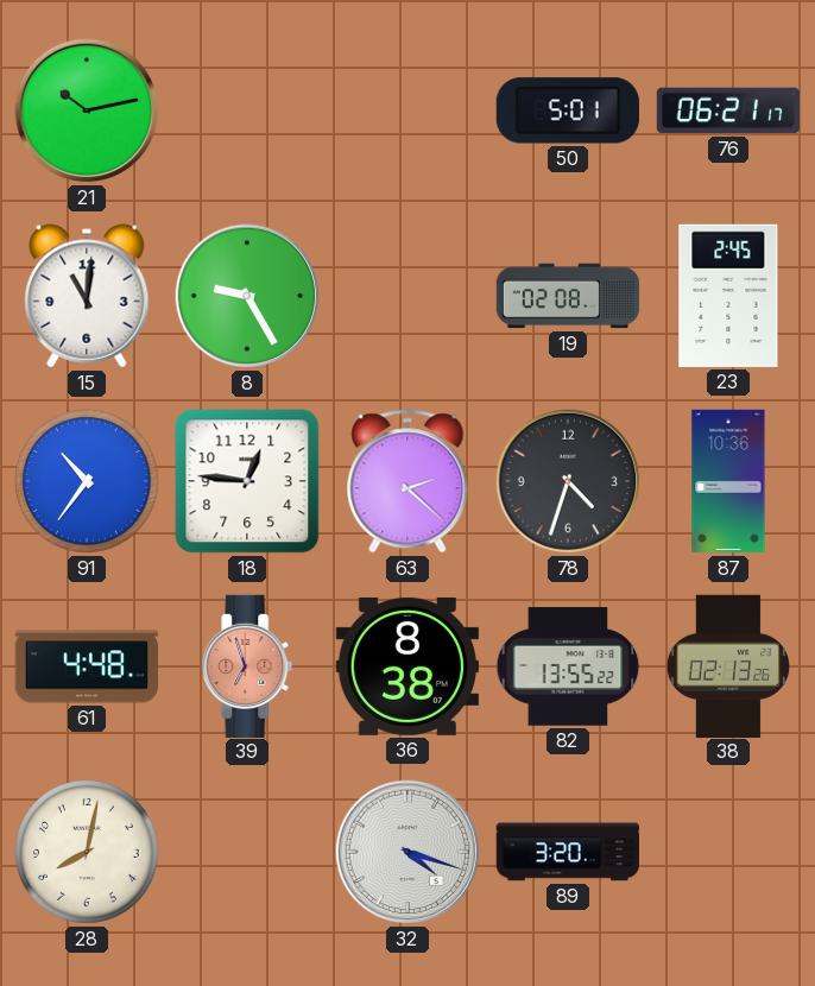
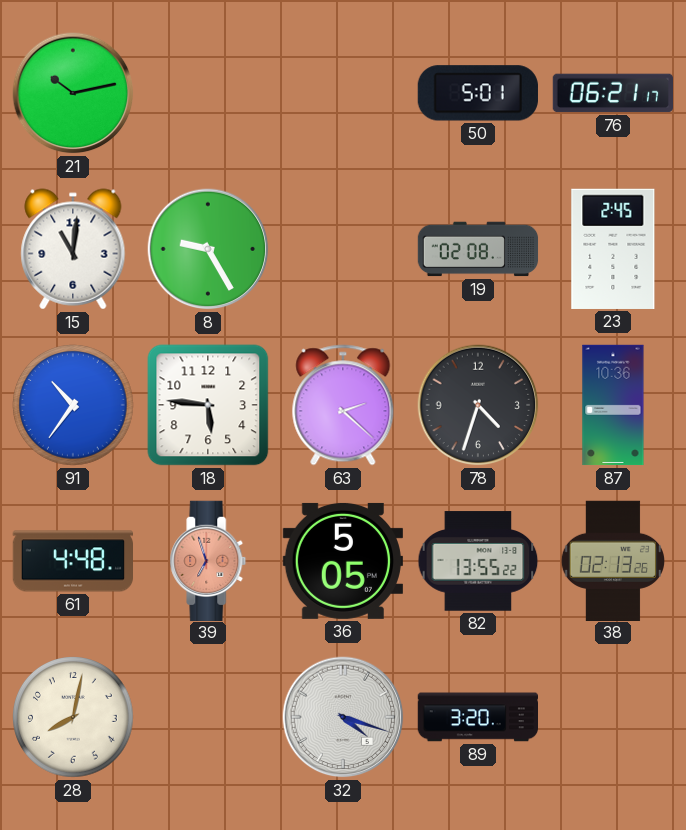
18: 12:46 -> 5:46 (208, 405)
36: 8:38 -> 5:05 (342, 561)
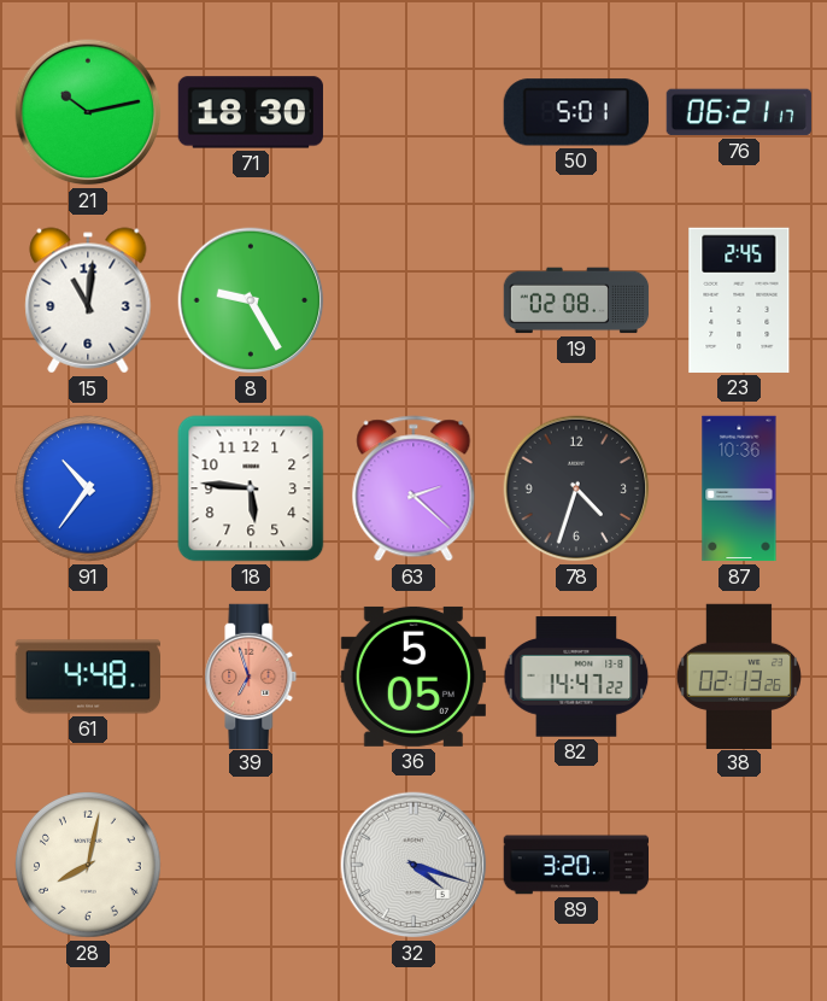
71: none -> 18:30 (250, 112)
82: 13:55 -> 14:47 (576, 677)
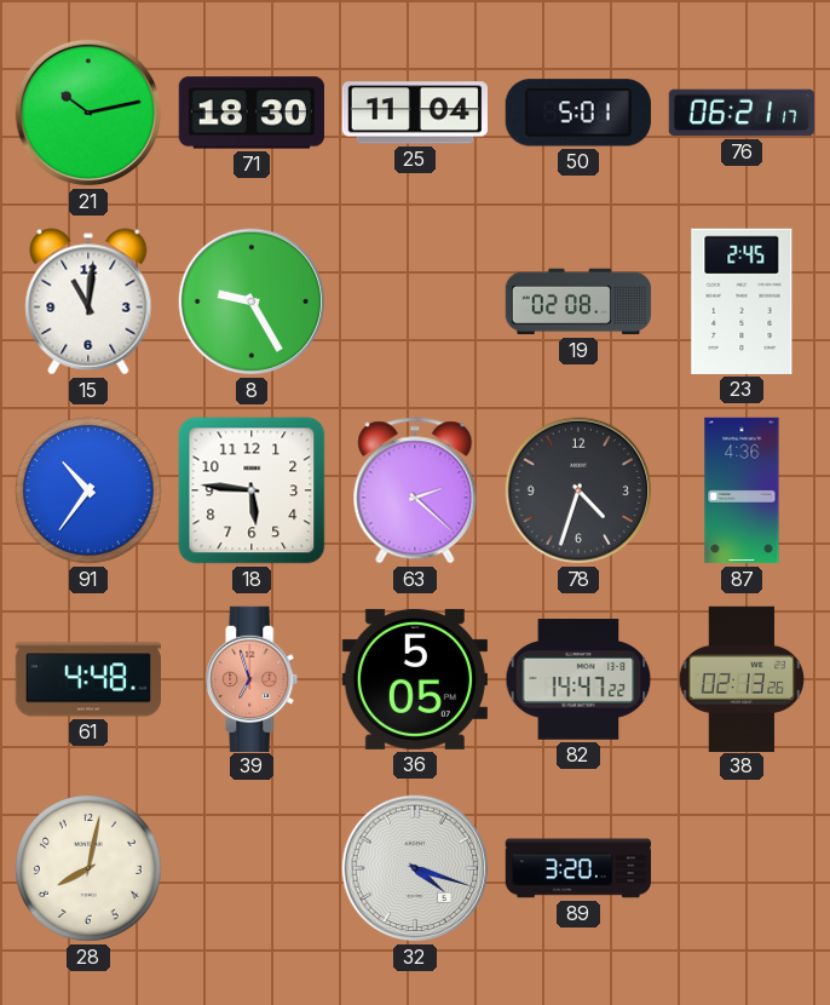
25: none -> 11:04 (414, 113)
87: 10:36 -> 4:36 (742, 490)
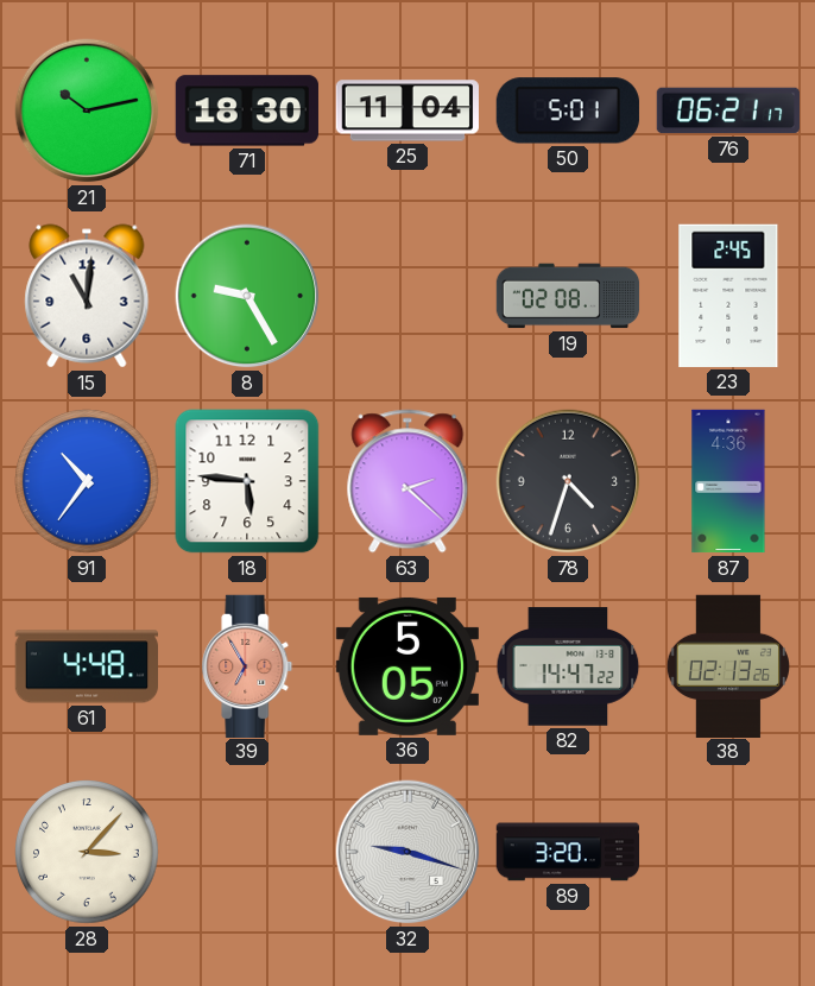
39: 6:57 -> 6:55 (247, 665)
28: 8:02 -> 3:07 (88, 853)
32: 4:18 -> 9:18 (407, 852)
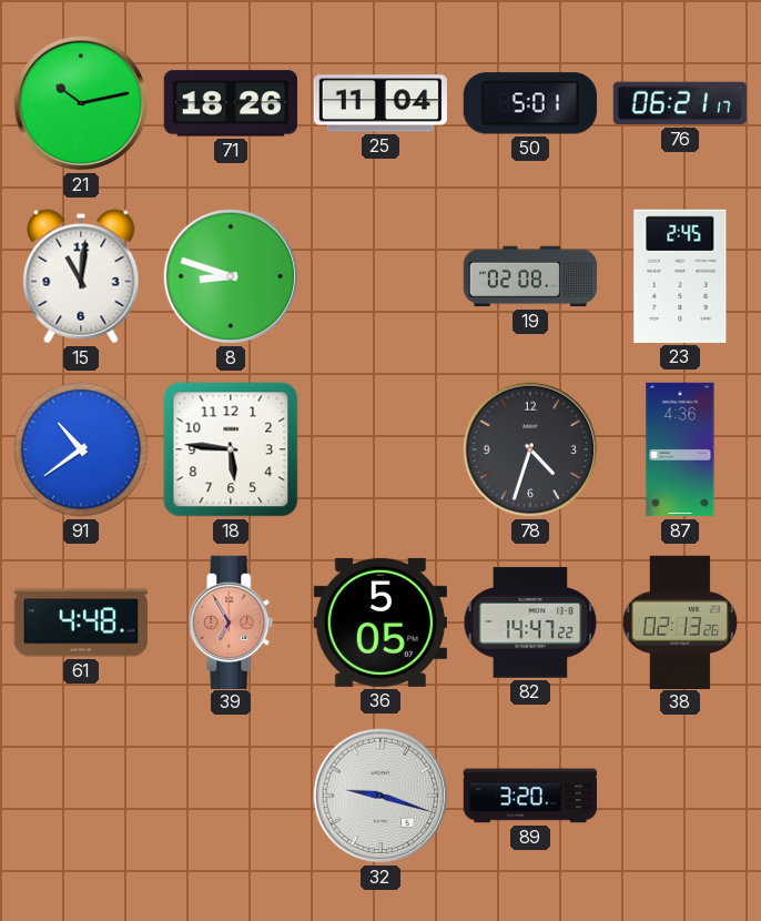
71: 18:30 -> 18:26 (230, 103)
8: 9:25 -> 8:48 (231, 276)
91: 10:36 -> 10:39 (82, 451)
63: 2:22 -> none (407, 481)
28: 3:07 -> none (88, 853)
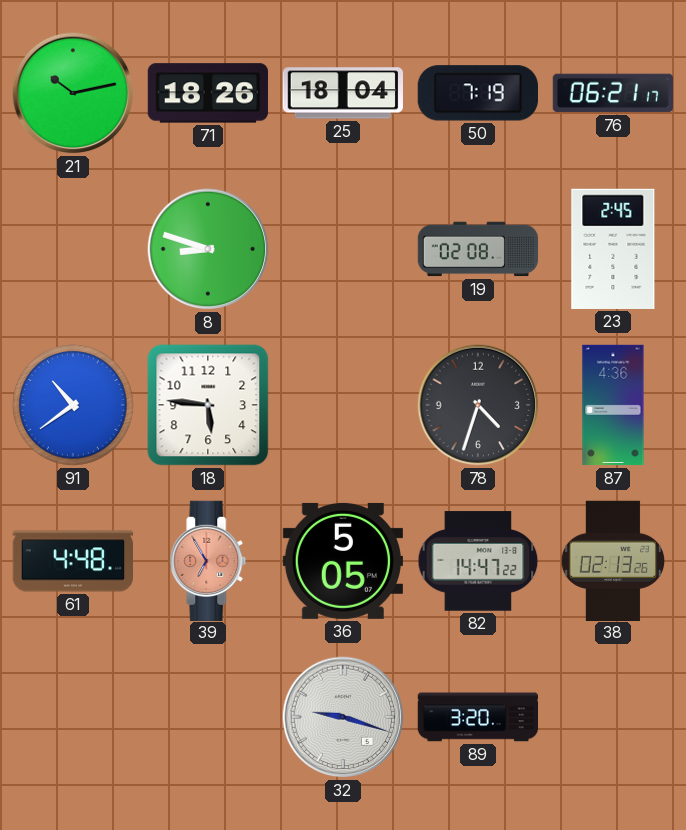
25: 11:04 -> 18:04 (342, 93)
50: 5:01 -> 7:19 (478, 93)
15: 11:01 -> none (81, 276)
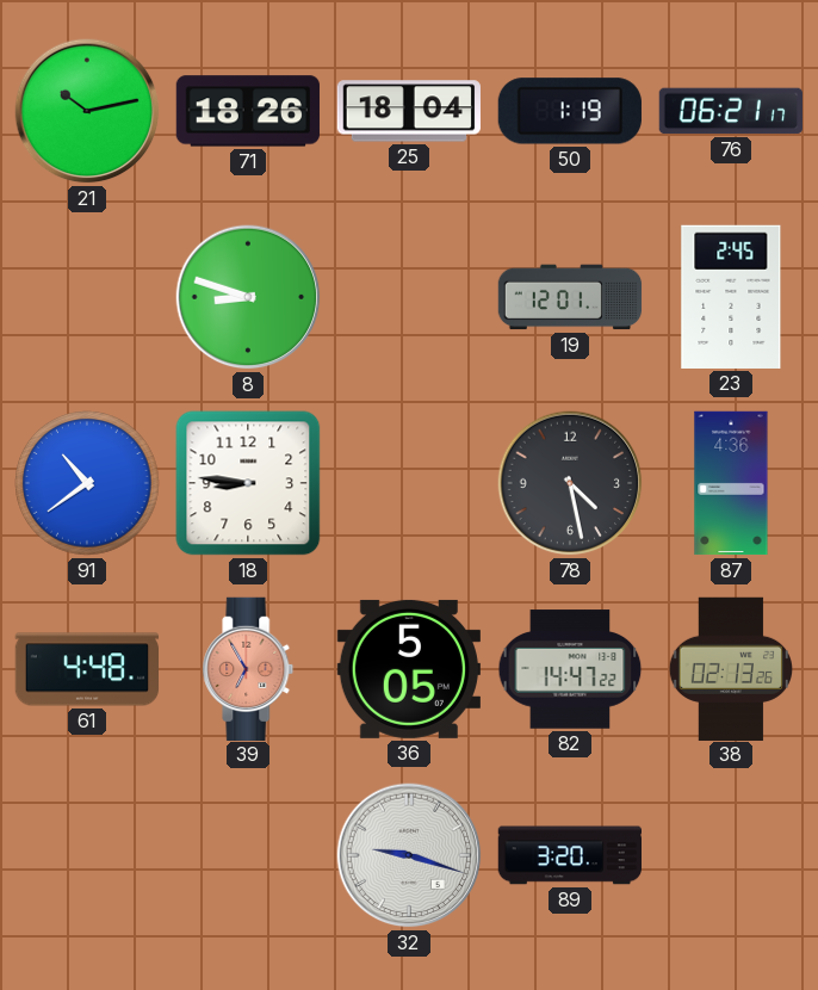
50: 7:19 -> 1:19 (570, 111)
19: 02:08 -> 12:01 (570, 297)
18: 5:46 -> 8:46 (248, 483)
78: 4:33 -> 4:28 (570, 483)
